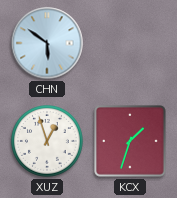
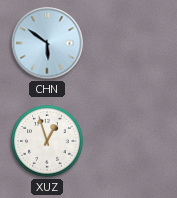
KCX: 1:33 -> none (131, 142)
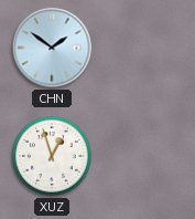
CHN: 5:51 -> 1:51 (52, 48)
